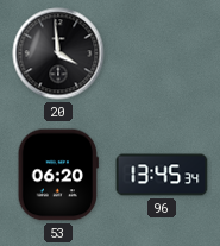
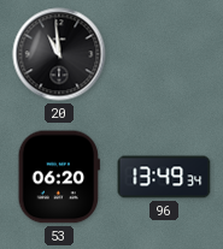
20: 3:59 -> 10:59 (59, 54)
96: 13:45 -> 13:49 (164, 177)
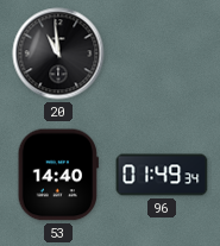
53: 06:20 -> 14:40 (58, 175)
96: 13:49 -> 01:49 (162, 175)
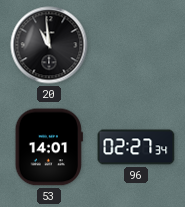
53: 14:40 -> 14:01 (49, 147)
96: 01:49 -> 02:27 (136, 147)
